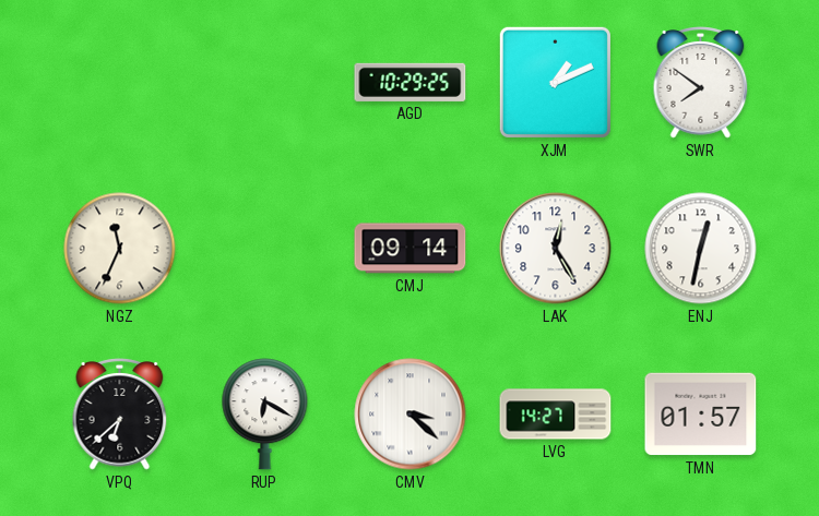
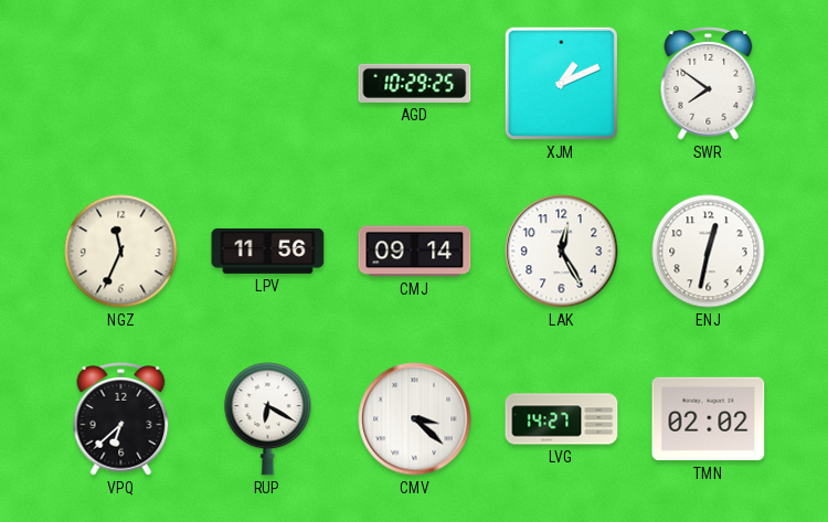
LPV: none -> 11:56 (268, 251)
TMN: 01:57 -> 02:02 (709, 419)
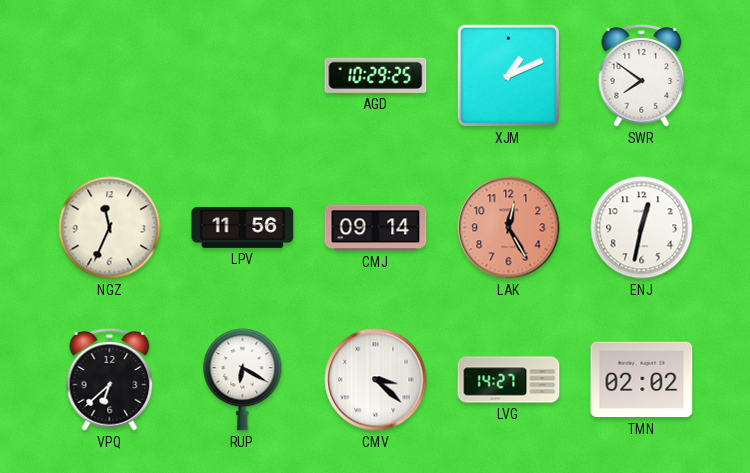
LAK dial: white -> salmon (509, 228)
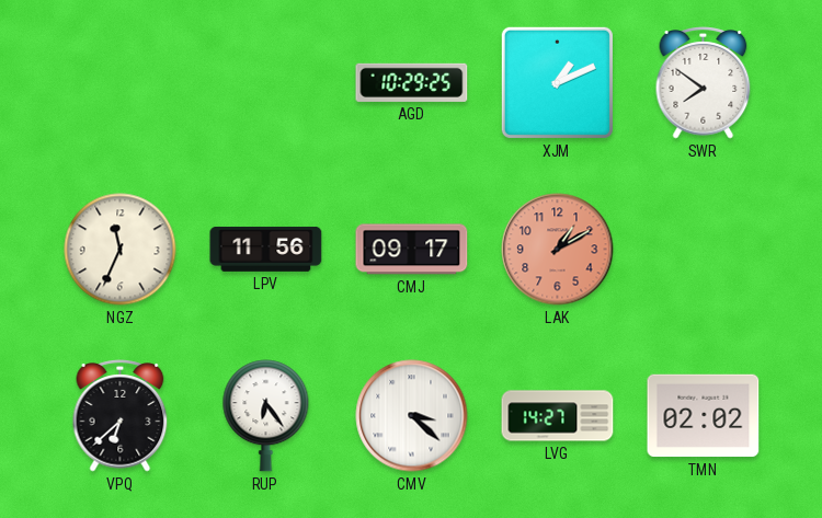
CMJ: 09:14 -> 09:17 (412, 250)
LAK: 12:25 -> 1:10 (558, 250)
ENJ: 12:32 -> none (642, 228)
RUP: 6:20 -> 6:24 (266, 416)
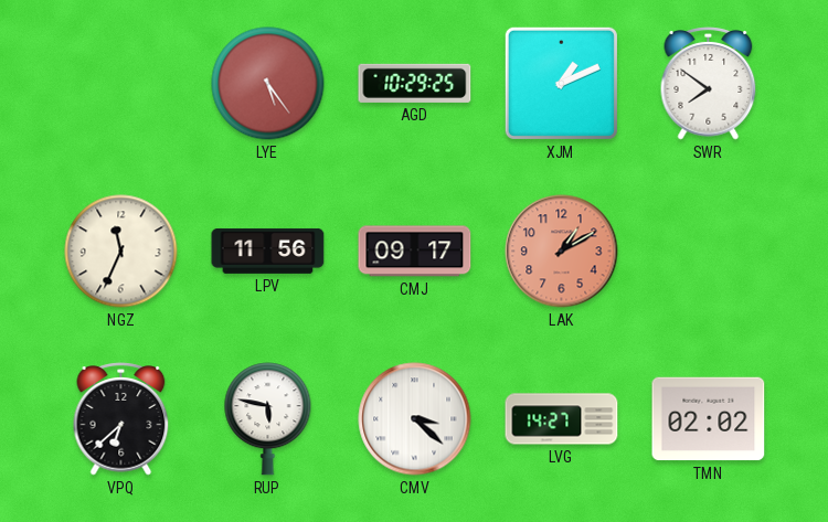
LYE: none -> 5:24 (268, 84)
RUP: 6:24 -> 5:47 (268, 419)
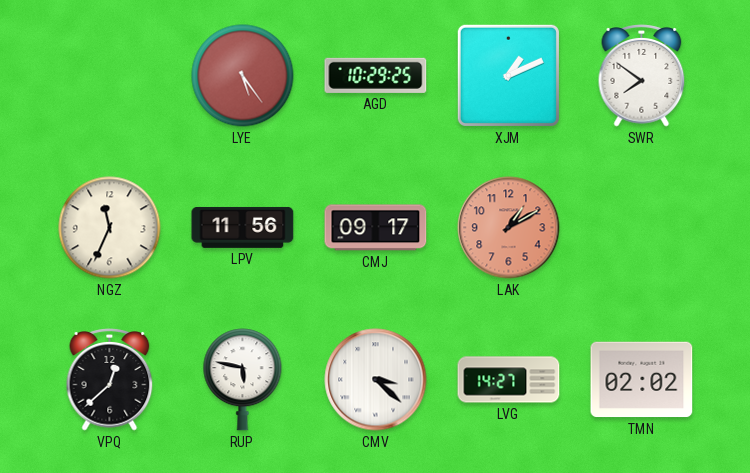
VPQ: 6:38 -> 12:38 (110, 380)
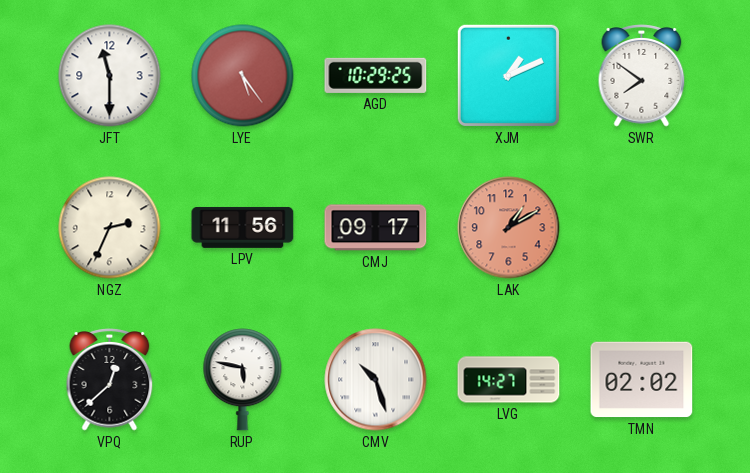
JFT: none -> 11:30 (110, 76)
NGZ: 11:34 -> 2:34 (110, 228)
CMV: 3:22 -> 10:27 (376, 380)
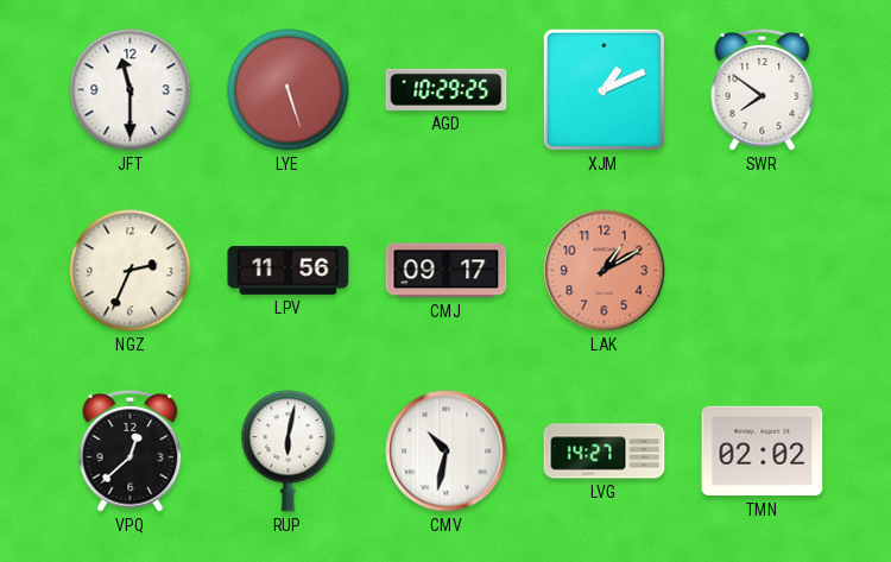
LYE: 5:24 -> 5:27 (289, 90)
RUP: 5:47 -> 6:02 (289, 452)
CMV: 10:27 -> 10:32 (447, 452)
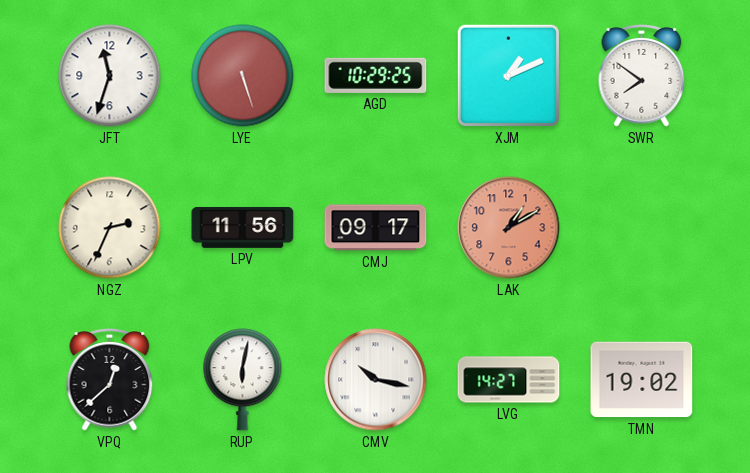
JFT: 11:30 -> 11:33 (110, 76)
CMV: 10:32 -> 10:17 (376, 380)
TMN: 02:02 -> 19:02 (642, 380)
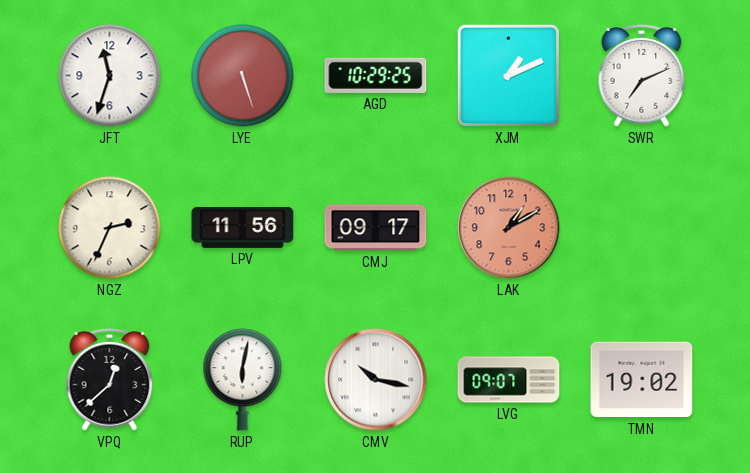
SWR: 7:51 -> 7:11 (642, 76)
LVG: 14:27 -> 09:07 (509, 380)
